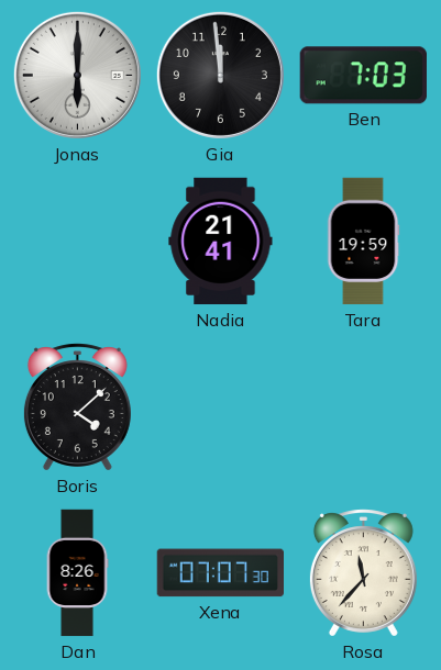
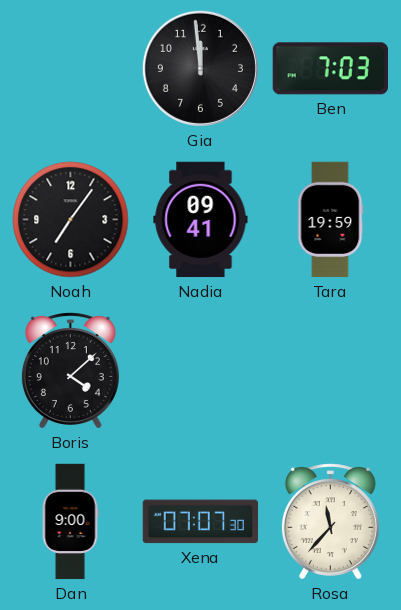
Jonas: 6:00 -> none (77, 75)
Noah: none -> 7:06 (71, 220)
Nadia: 21:41 -> 09:41 (201, 220)
Dan: 8:26 -> 9:00 (70, 522)
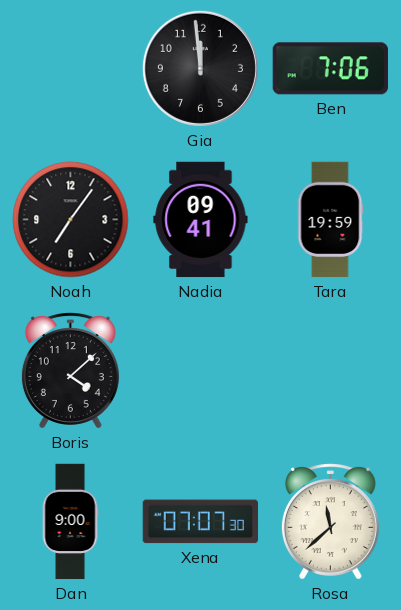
Ben: 7:03 -> 7:06 (330, 69)
Rosa: 11:37 -> 11:38 (330, 522)
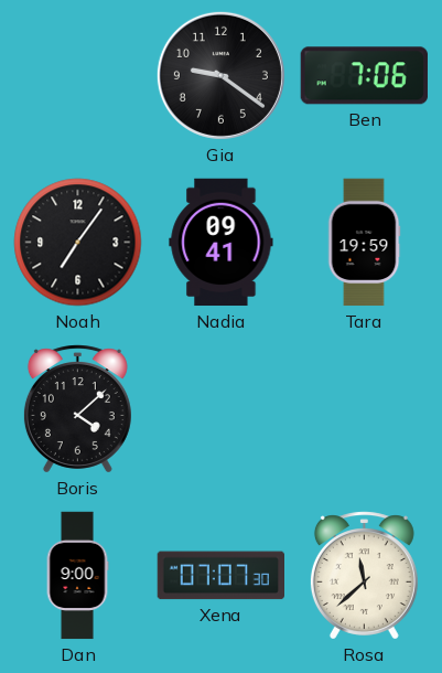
Gia: 11:59 -> 9:21 (220, 75)
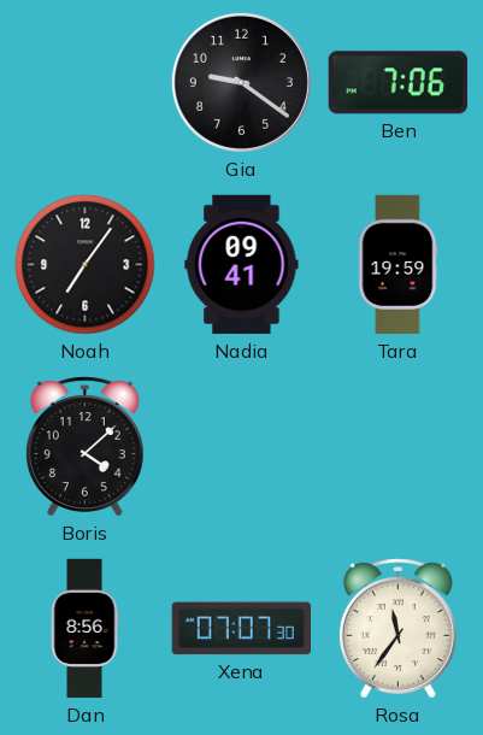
Dan: 9:00 -> 8:56 (84, 629)
Rosa: 11:38 -> 11:36 (397, 629)
